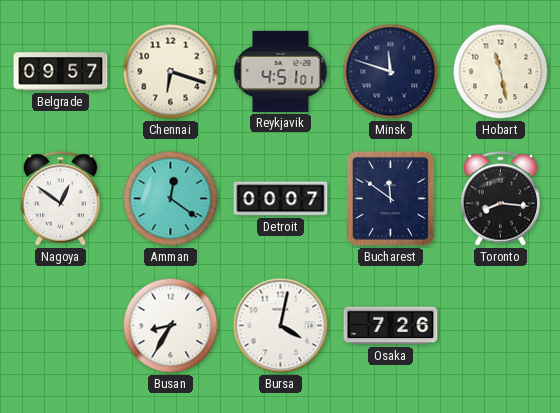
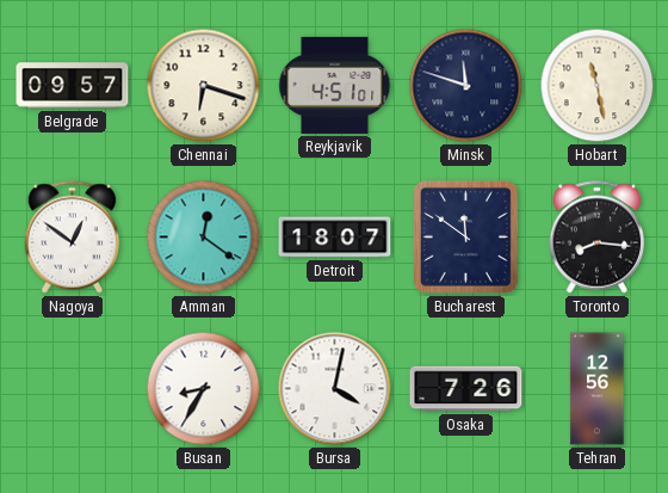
Detroit: 00:07 -> 18:07 (335, 238)
Tehran: none -> 12:56 (598, 389)
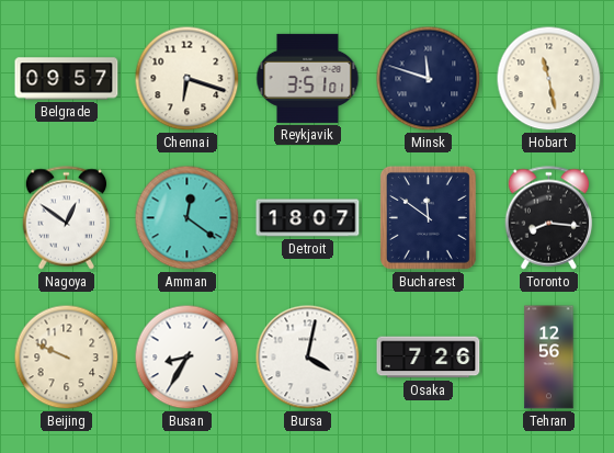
Reykjavik: 4:51 -> 3:51 (308, 78)
Beijing: none -> 9:49 (67, 358)
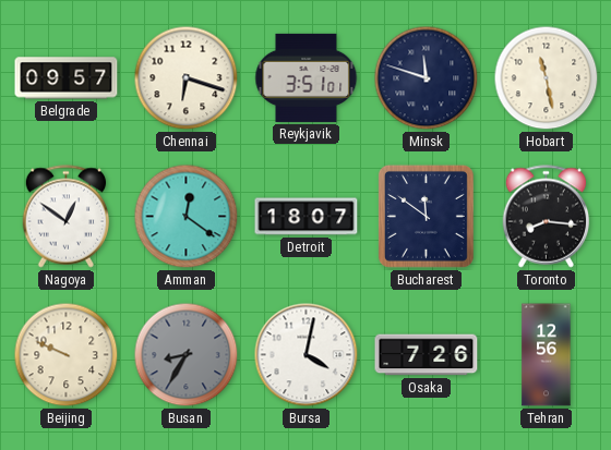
Busan dial: white -> grey (187, 355)
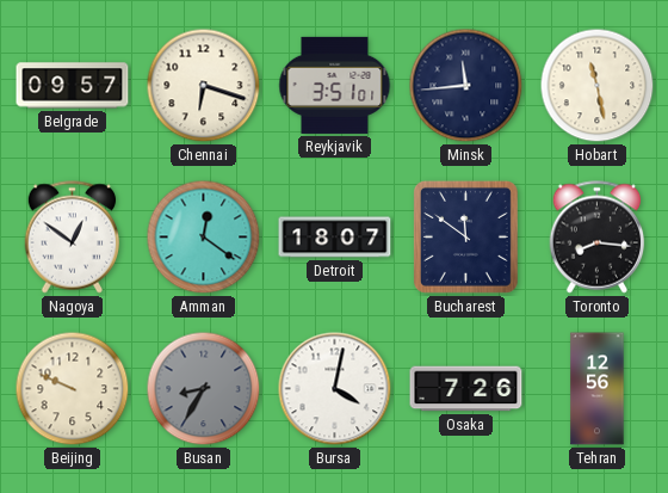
Minsk: 11:48 -> 11:44 (466, 86)
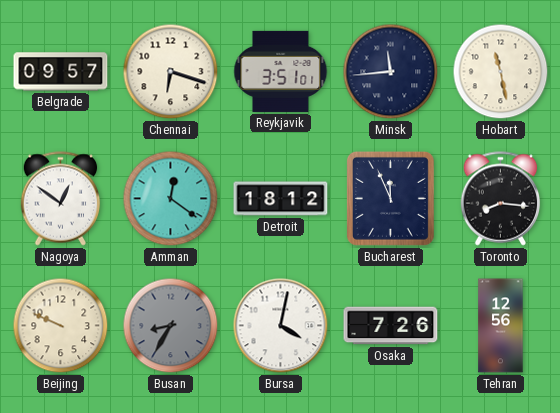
Detroit: 18:07 -> 18:12 (281, 199)
Bucharest: 11:51 -> 11:56 (390, 198)
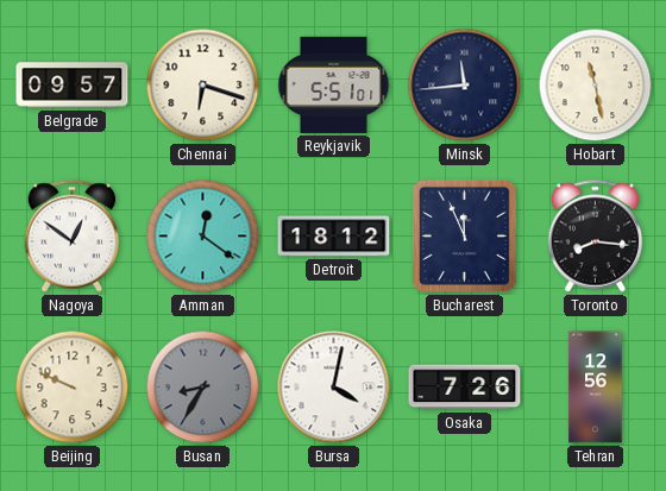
Reykjavik: 3:51 -> 5:51 (334, 84)
